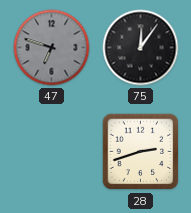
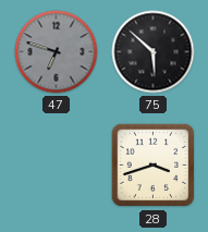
75: 12:06 -> 5:52 (154, 52)
28: 2:42 -> 3:42 (154, 166)
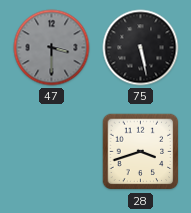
47: 6:48 -> 3:30 (52, 48)
75: 5:52 -> 5:28 (141, 48)
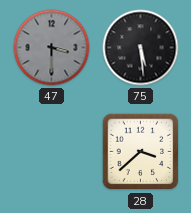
75: 5:28 -> 5:29 (141, 48)
28: 3:42 -> 3:38 (141, 152)
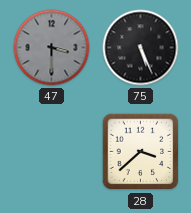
75: 5:29 -> 5:26 (141, 48)
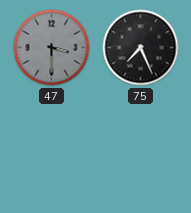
75: 5:26 -> 7:26 (141, 48)
28: 3:38 -> none (141, 152)
